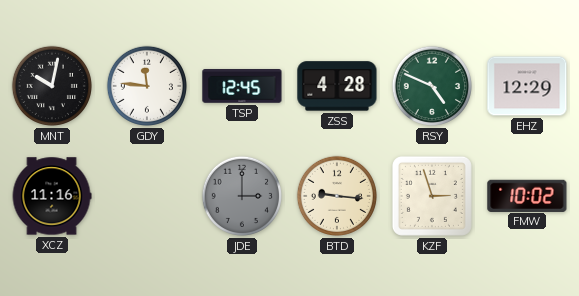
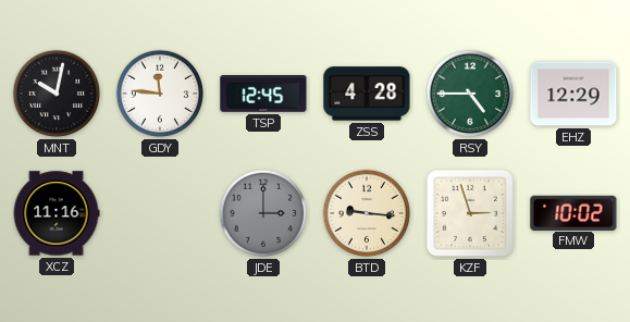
RSY: 4:49 -> 4:45 (470, 94)
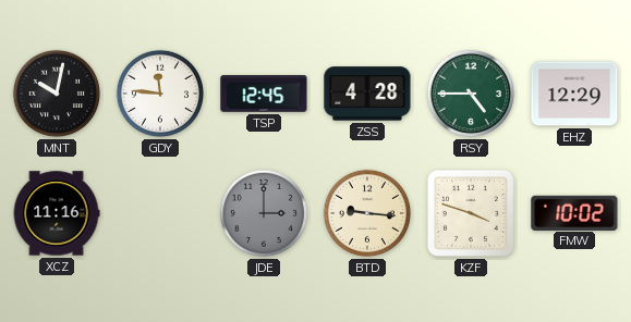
KZF: 2:57 -> 3:48 (471, 213)
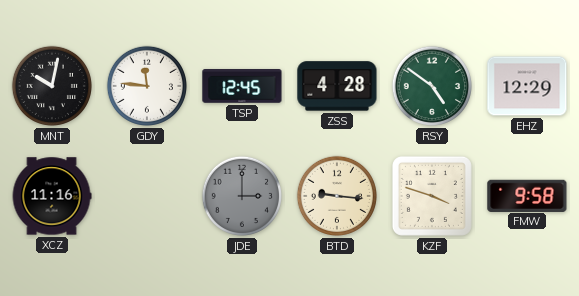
RSY: 4:45 -> 4:51 (432, 86)
FMW: 10:02 -> 9:58 (527, 195)
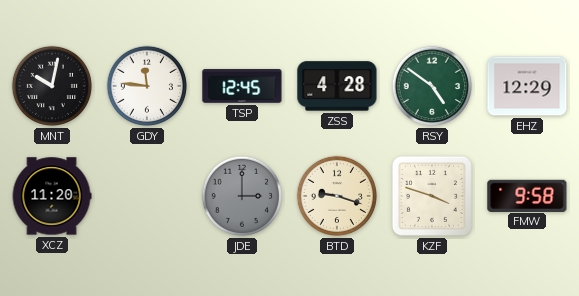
XCZ: 11:16 -> 11:20 (52, 196)
BTD: 9:16 -> 9:18 (337, 196)
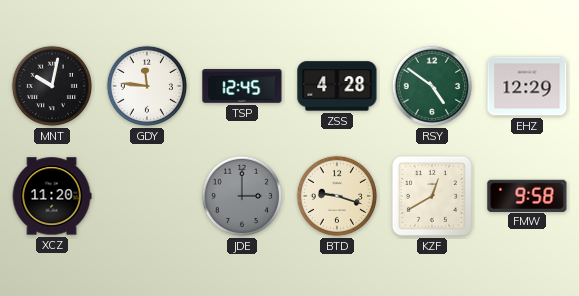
KZF: 3:48 -> 12:40 (432, 196)
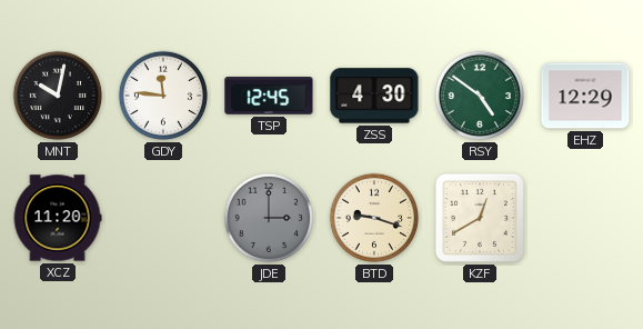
ZSS: 4:28 -> 4:30 (374, 96)
FMW: 9:58 -> none (527, 195)
